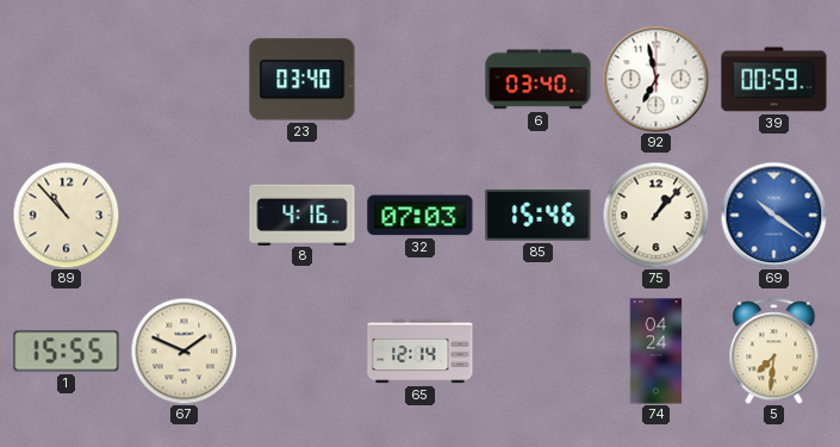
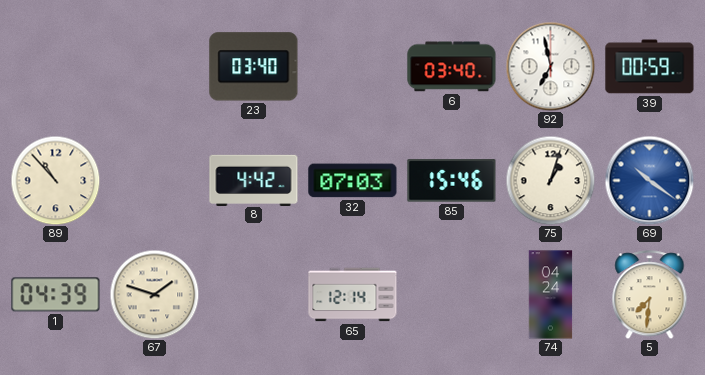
8: 4:16 -> 4:42 (254, 180)
75: 1:07 -> 1:03 (550, 180)
1: 15:55 -> 04:39 (56, 295)
67: 1:49 -> 1:48 (154, 294)
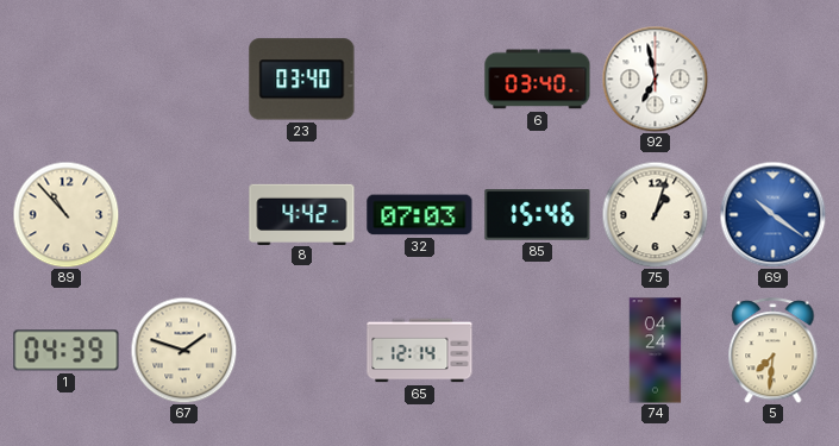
39: 00:59 -> none (650, 67)
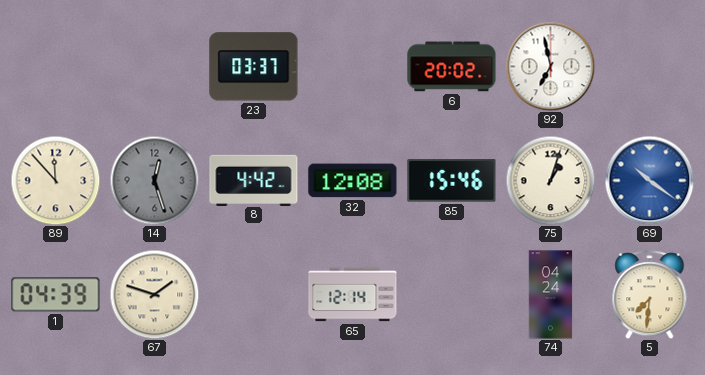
23: 03:40 -> 03:37 (254, 67)
6: 03:40 -> 20:02 (452, 67)
89: 10:53 -> 11:53 (55, 180)
14: none -> 12:27 (154, 180)
32: 07:03 -> 12:08 (353, 181)
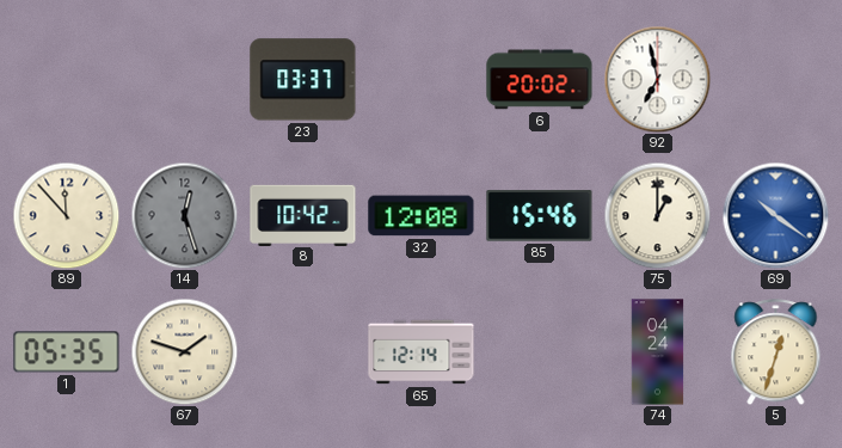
8: 4:42 -> 10:42 (303, 215)
75: 1:03 -> 1:00 (657, 215)
1: 04:39 -> 05:35 (67, 352)
5: 7:31 -> 12:33 (776, 352)
